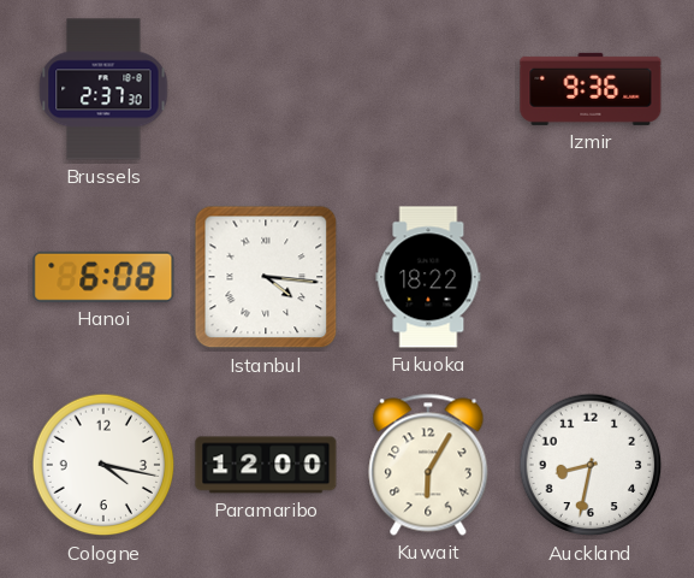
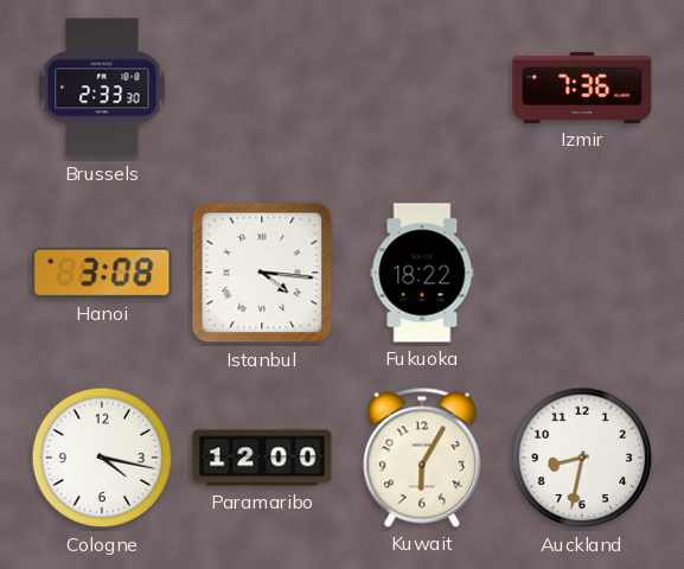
Brussels: 2:37 -> 2:33 (102, 88)
Izmir: 9:36 -> 7:36 (582, 88)
Hanoi: 6:08 -> 3:08 (102, 273)
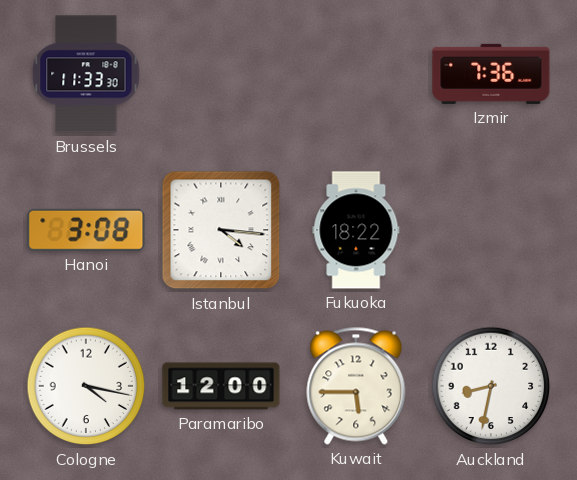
Brussels: 2:33 -> 11:33 (86, 74)
Kuwait: 6:05 -> 5:45 (356, 386)
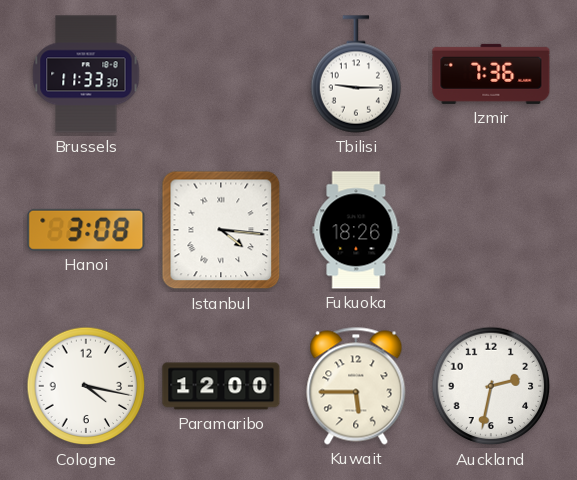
Tbilisi: none -> 9:15 (356, 74)
Fukuoka: 18:22 -> 18:26 (356, 230)
Auckland: 8:32 -> 2:32 (491, 386)
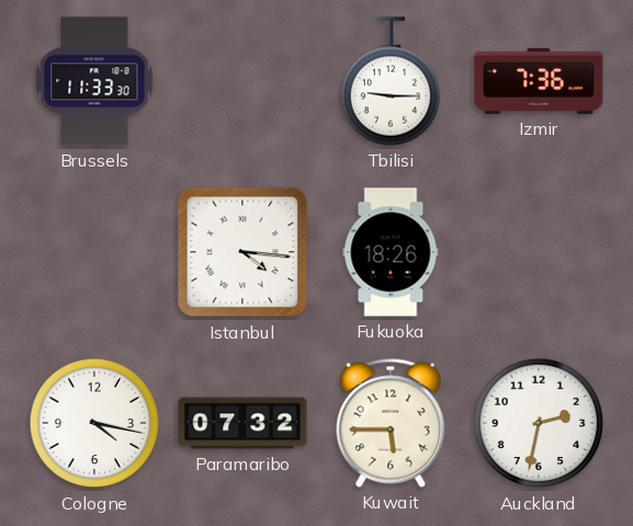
Hanoi: 3:08 -> none (86, 230)
Paramaribo: 12:00 -> 07:32 (242, 423)
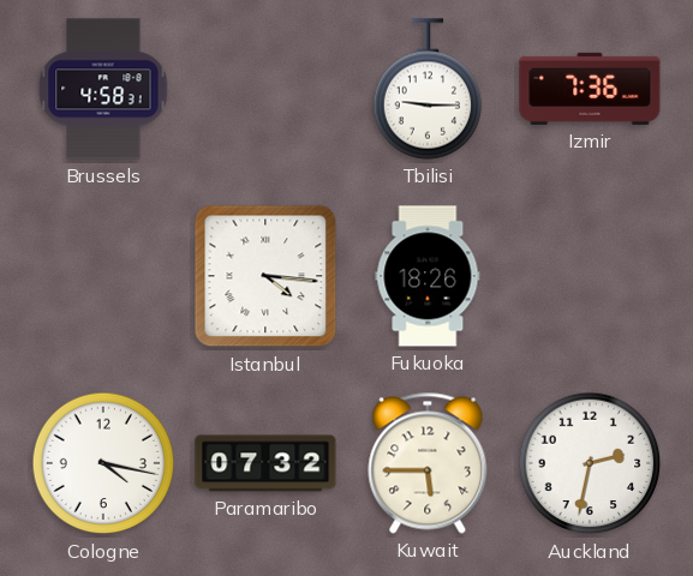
Brussels: 11:33 -> 4:58 (103, 89)
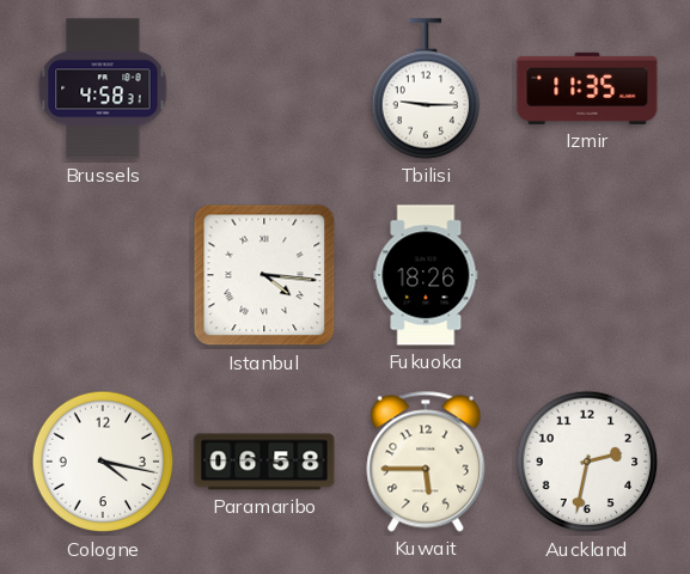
Izmir: 7:36 -> 11:35 (587, 88)
Paramaribo: 07:32 -> 06:58 (264, 462)
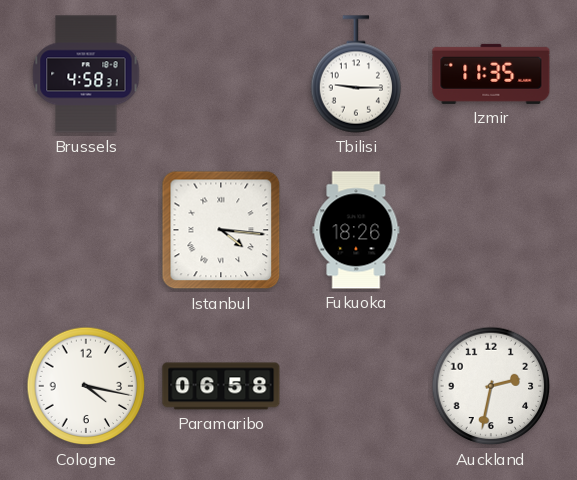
Kuwait: 5:45 -> none (426, 462)
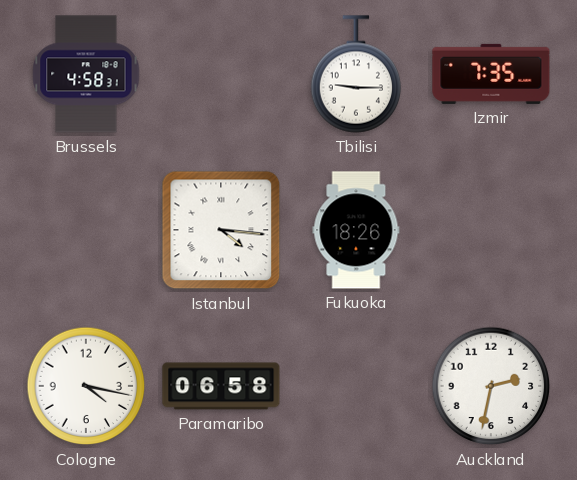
Izmir: 11:35 -> 7:35 (491, 74)
